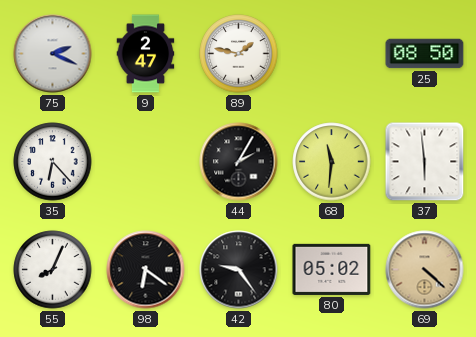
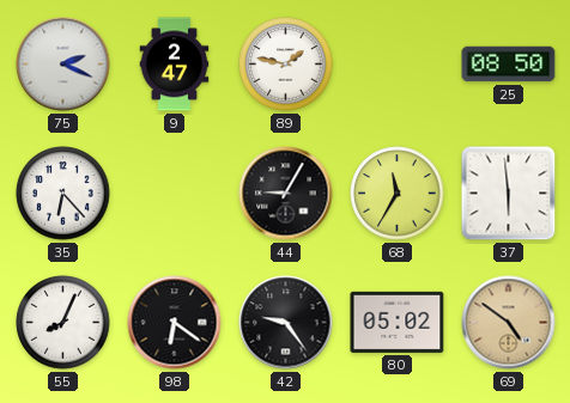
44: 2:05 -> 9:05 (286, 194)
68: 11:31 -> 11:35 (398, 194)
69: 4:22 -> 4:51 (509, 323)
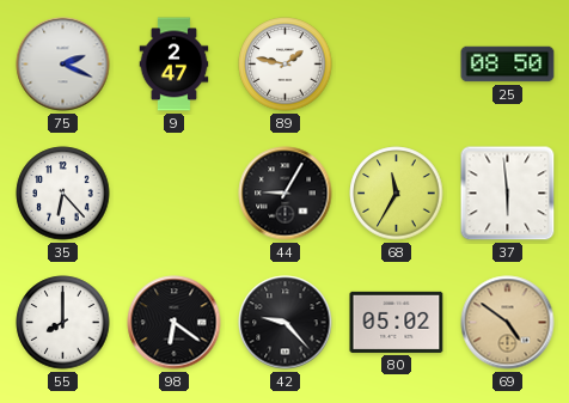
55: 8:04 -> 8:00 (63, 323)
42: 9:24 -> 9:23 (286, 323)
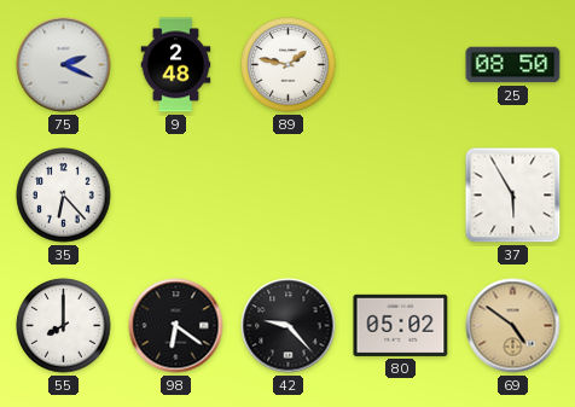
9: 2:47 -> 2:48 (176, 65)
44: 9:05 -> none (286, 194)
68: 11:35 -> none (397, 194)
37: 5:59 -> 5:55 (513, 196)
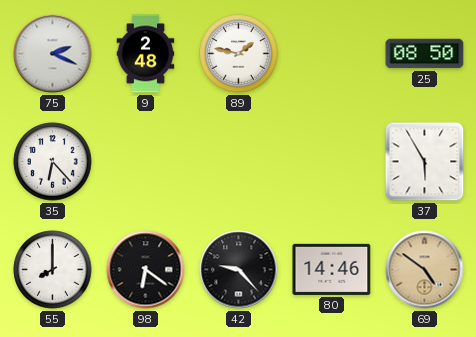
80: 05:02 -> 14:46 (332, 269)
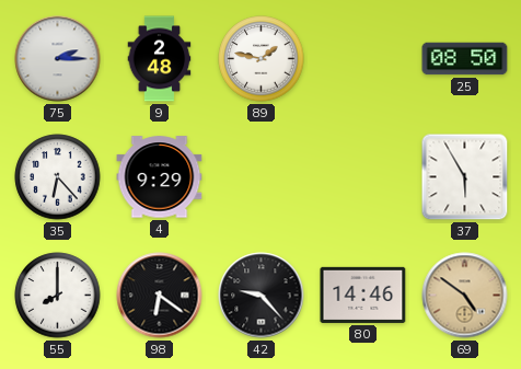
75: 2:19 -> 2:15 (58, 59)
4: none -> 9:29 (160, 177)
